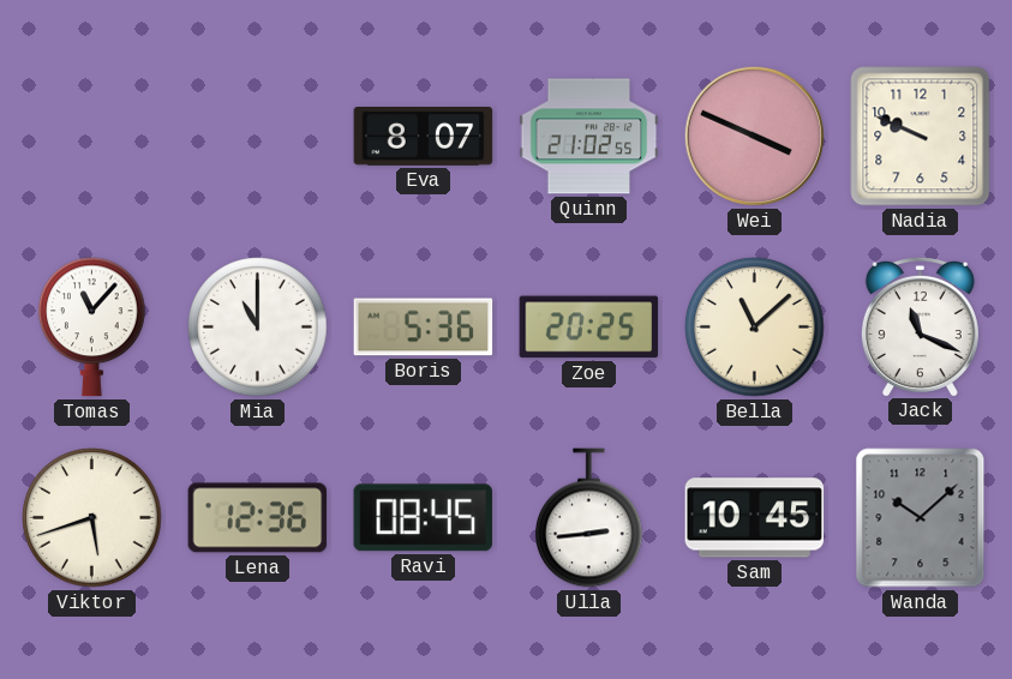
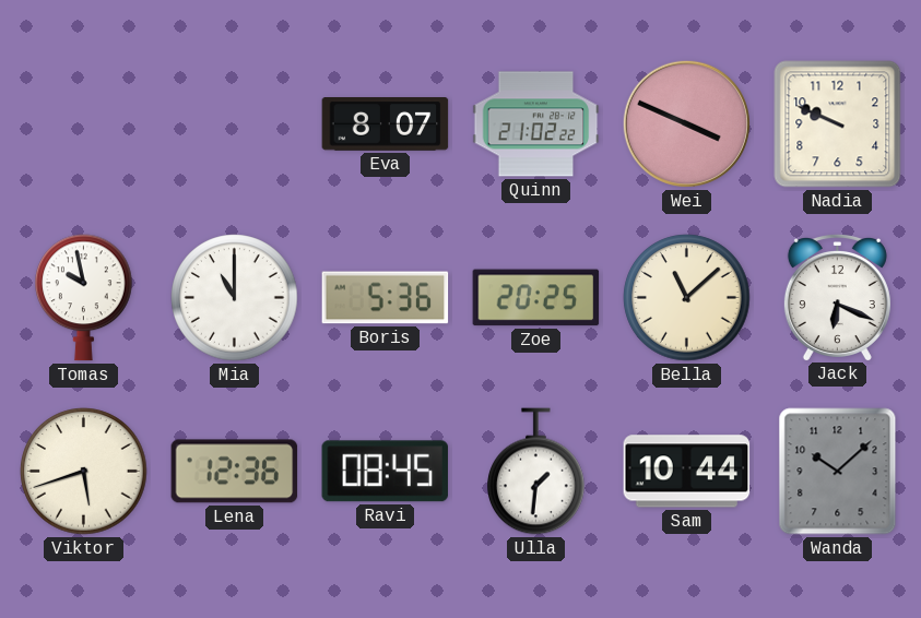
Quinn: 21:02:55 -> 21:02:22 (536, 124)
Tomas: 11:07 -> 9:58 (84, 298)
Jack: 11:19 -> 6:19 (837, 297)
Ulla: 2:44 -> 1:31 (536, 472)
Sam: 10:45 -> 10:44 (687, 472)
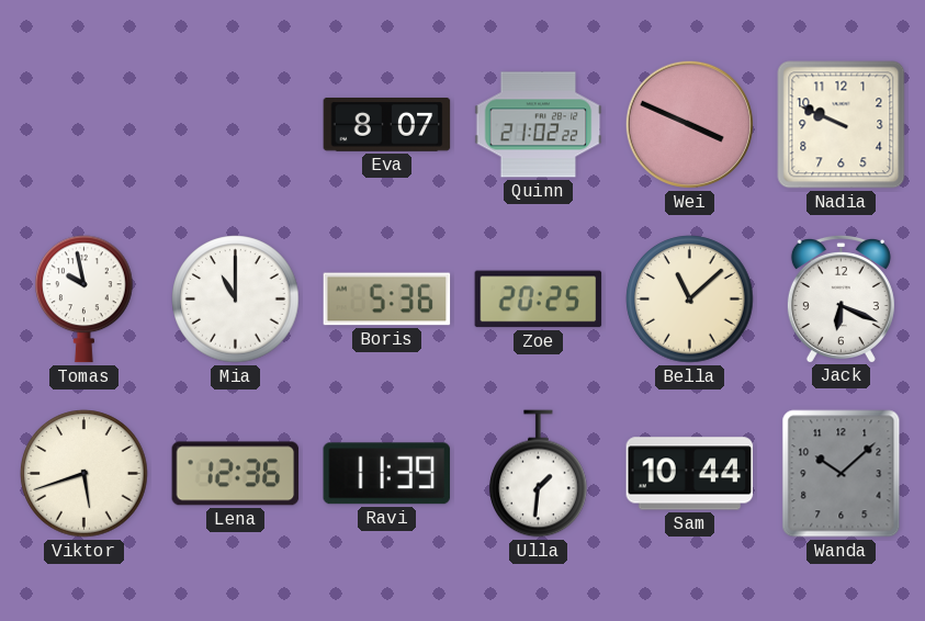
Ravi: 08:45 -> 11:39 (386, 474)
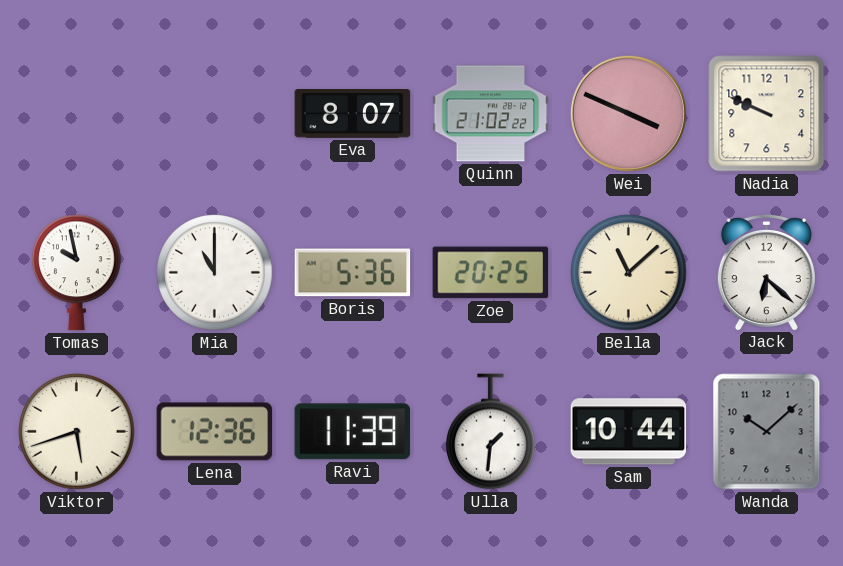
Jack: 6:19 -> 6:22 (766, 272)
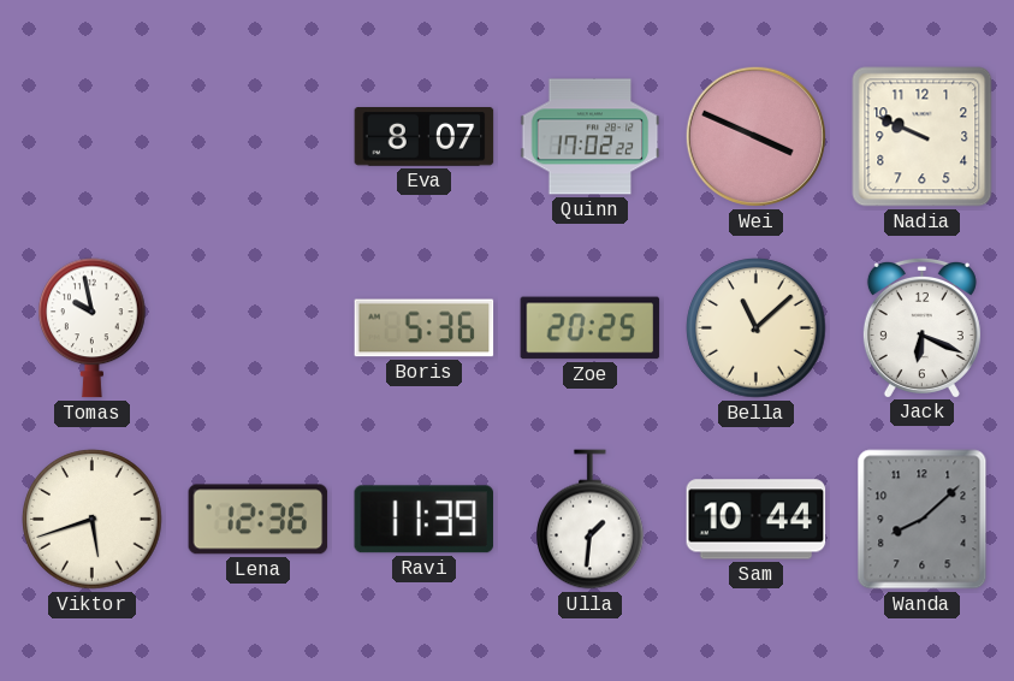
Quinn: 21:02 -> 17:02 (591, 137)
Mia: 11:00 -> none (215, 273)
Jack: 6:22 -> 6:19 (921, 327)
Wanda: 10:08 -> 8:08 (923, 520)
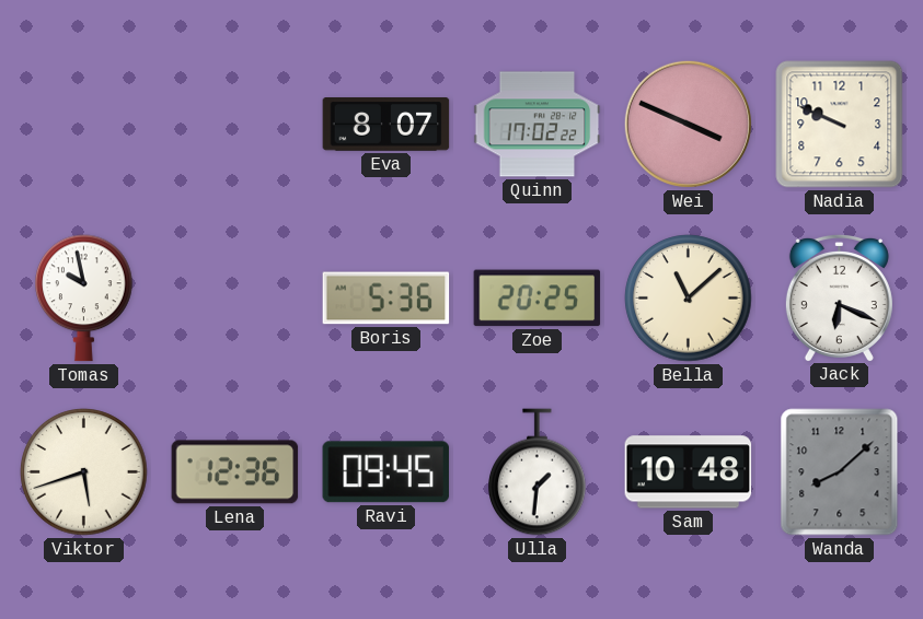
Ravi: 11:39 -> 09:45 (385, 472)
Sam: 10:44 -> 10:48 (689, 472)
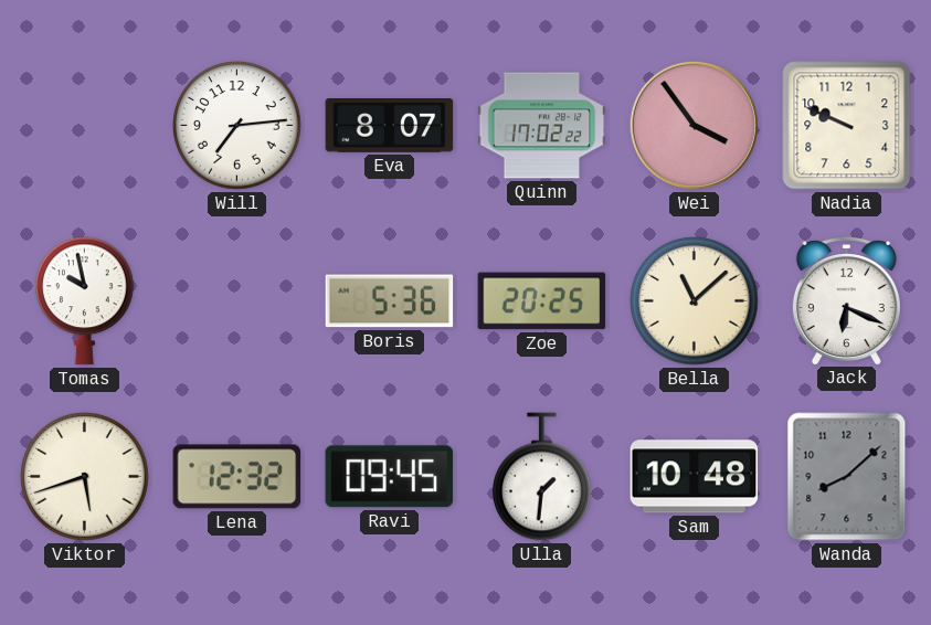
Will: none -> 7:14 (237, 126)
Wei: 3:49 -> 3:54 (694, 125)
Lena: 12:36 -> 12:32 (237, 477)
